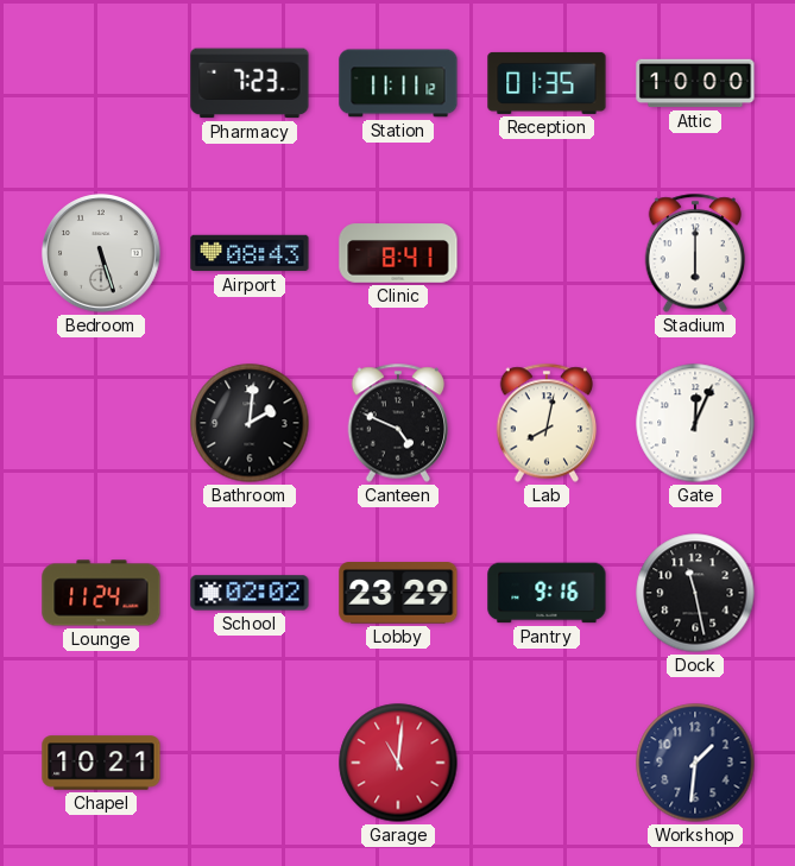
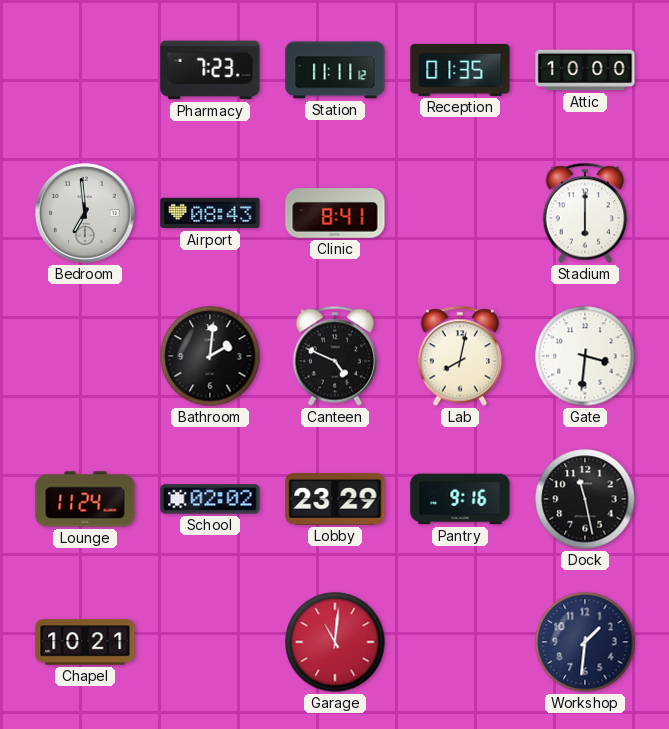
Bedroom: 5:27 -> 6:59 (85, 213)
Gate: 12:04 -> 3:31 (585, 356)
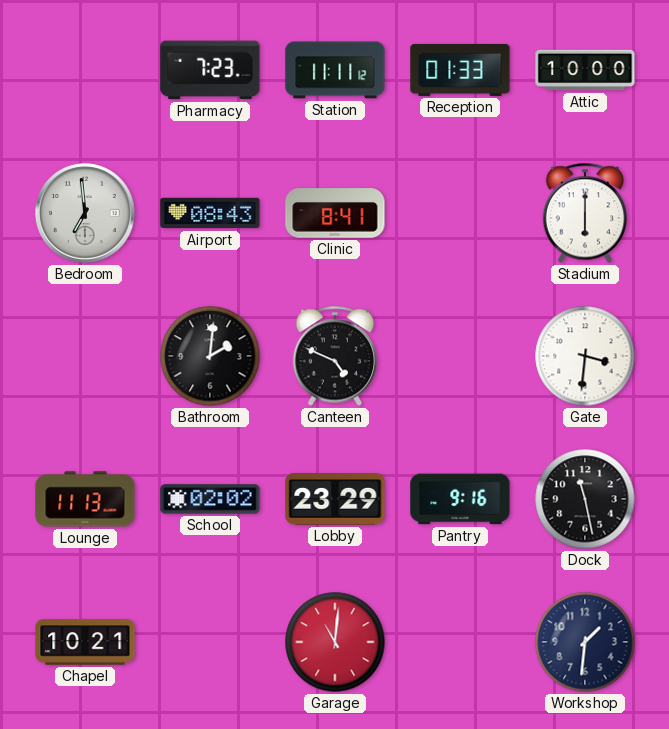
Reception: 01:35 -> 01:33 (460, 70)
Lab: 8:02 -> none (460, 356)
Lounge: 11:24 -> 11:13 (85, 499)
